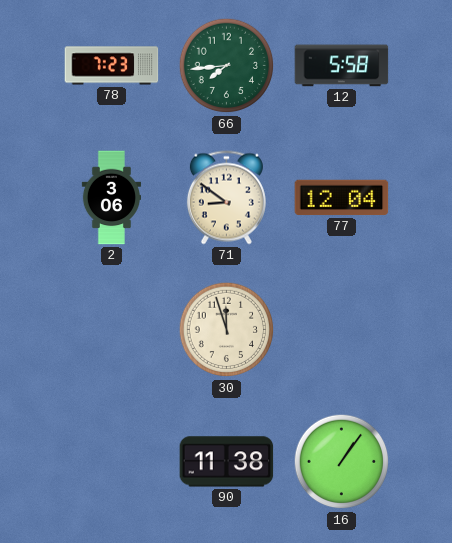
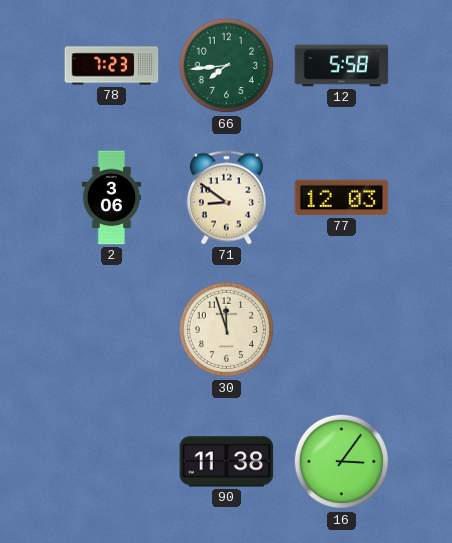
77: 12:04 -> 12:03 (342, 198)
16: 1:06 -> 3:06 (342, 462)
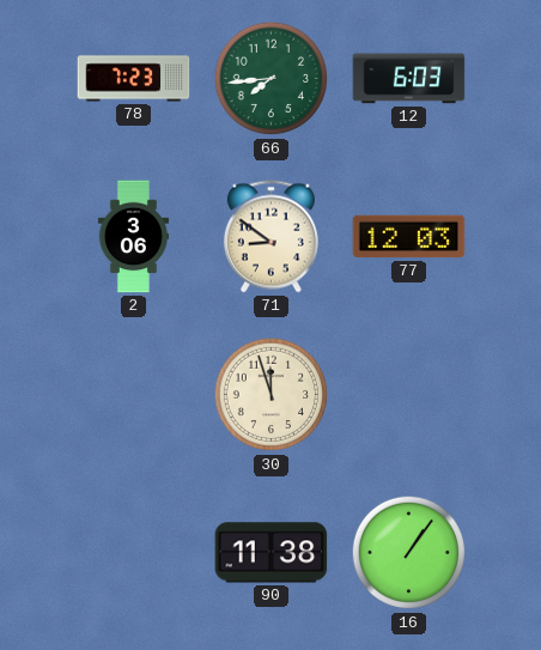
12: 5:58 -> 6:03 (409, 79)
16: 3:06 -> 1:06 (409, 553)
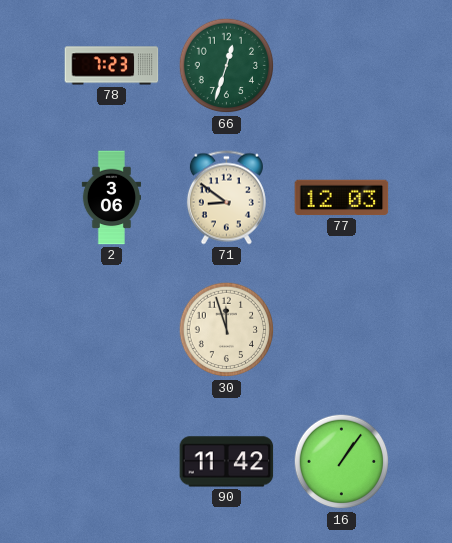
66: 7:44 -> 12:33 (227, 66)
12: 6:03 -> none (409, 79)
90: 11:38 -> 11:42 (227, 462)
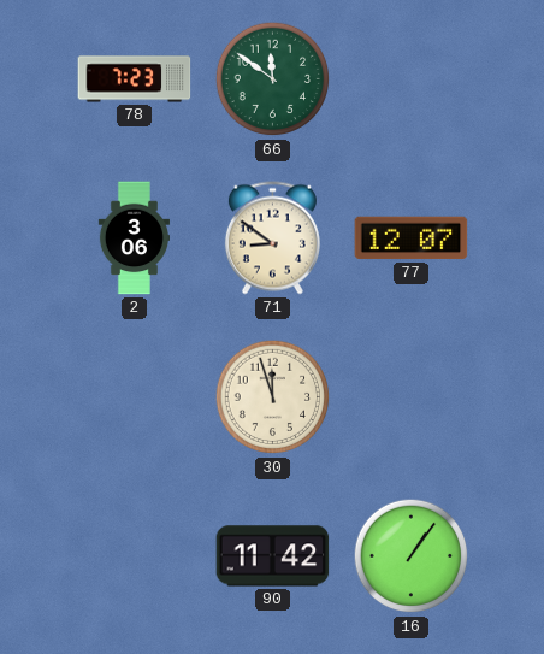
66: 12:33 -> 11:51 (273, 79)
77: 12:03 -> 12:07 (412, 238)
